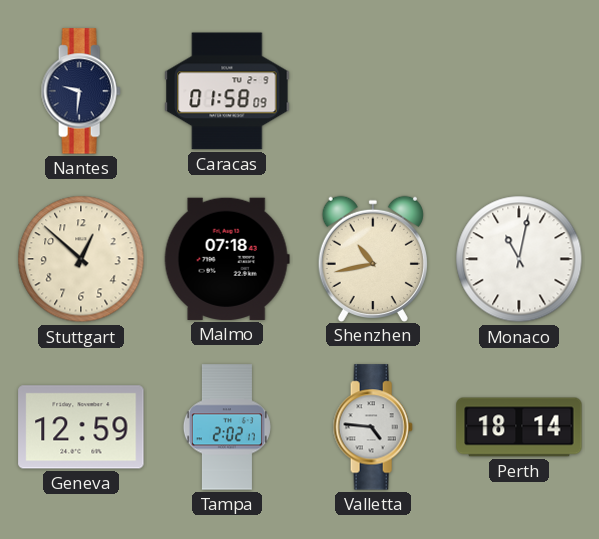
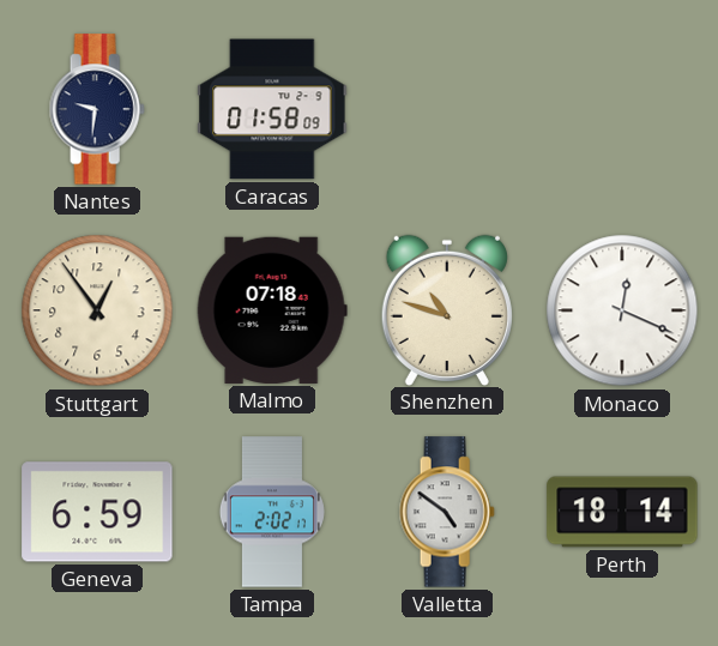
Stuttgart: 12:52 -> 12:54 (97, 310)
Shenzhen: 10:43 -> 10:48 (447, 309)
Monaco: 11:02 -> 12:19 (622, 310)
Geneva: 12:59 -> 6:59 (97, 512)
Valletta: 4:46 -> 4:51 (447, 512)
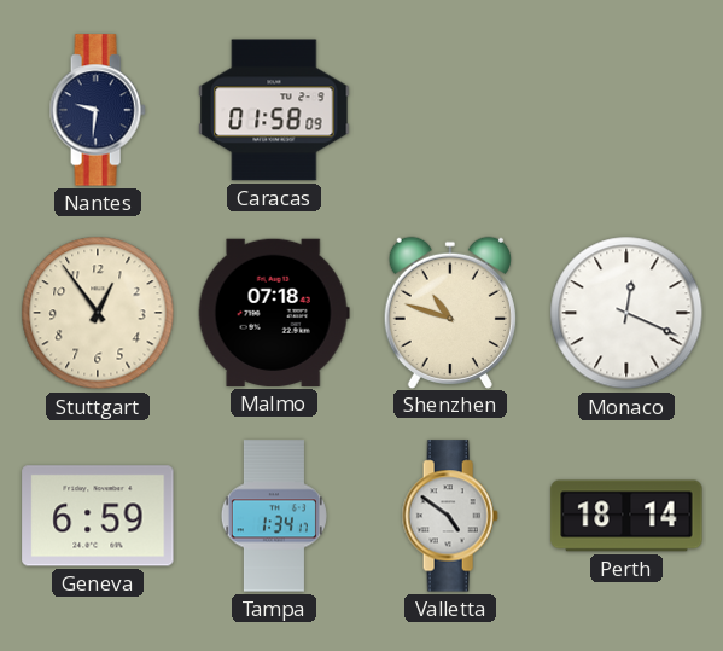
Tampa: 2:02 -> 1:34 (274, 516)
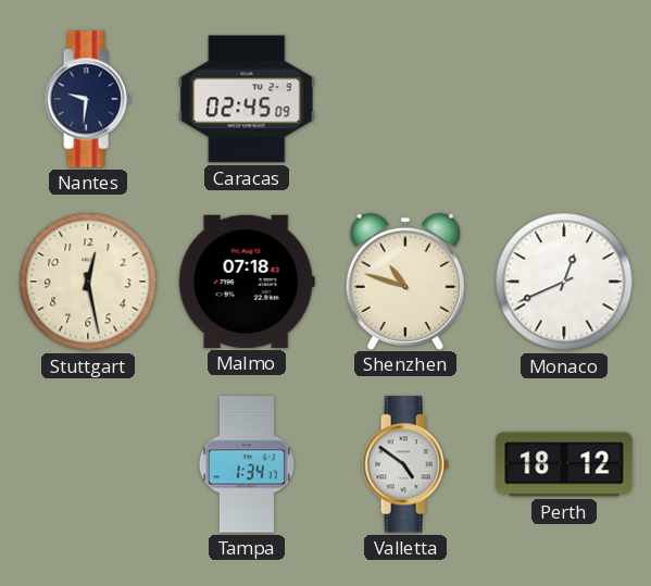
Caracas: 01:58 -> 02:45 (247, 99)
Stuttgart: 12:54 -> 12:28 (88, 282)
Monaco: 12:19 -> 12:41 (564, 282)
Geneva: 6:59 -> none (98, 516)
Perth: 18:14 -> 18:12 (564, 464)
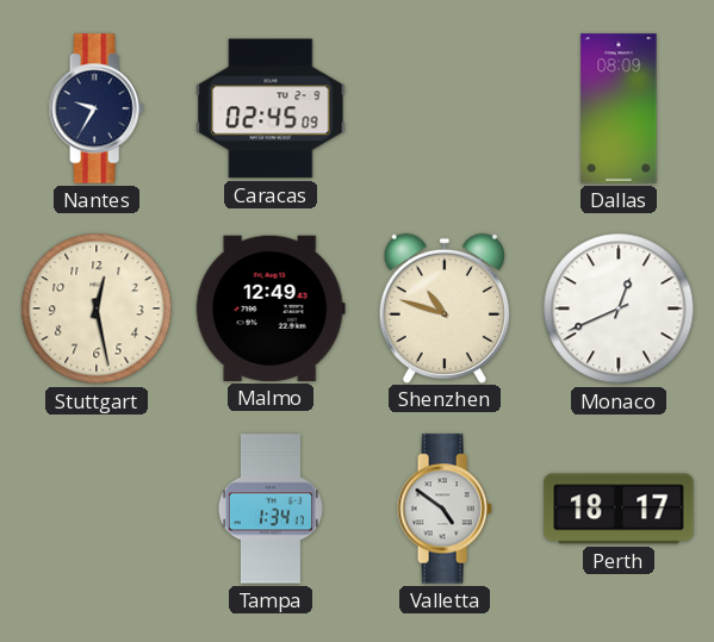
Nantes: 9:31 -> 9:35 (97, 108)
Dallas: none -> 08:09 (619, 108)
Malmo: 07:18 -> 12:49 (271, 308)
Perth: 18:12 -> 18:17 (619, 509)
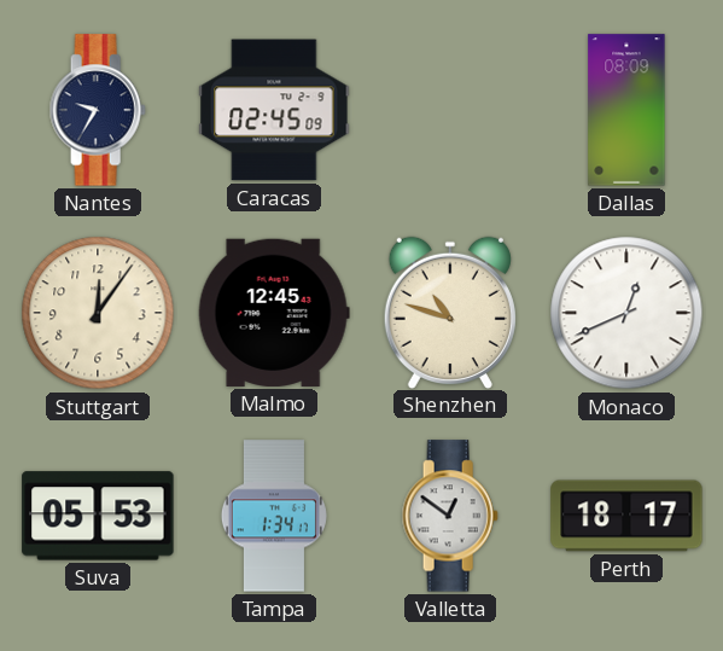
Stuttgart: 12:28 -> 12:06 (98, 313)
Malmo: 12:49 -> 12:45 (274, 313)
Suva: none -> 05:53 (98, 516)
Valletta: 4:51 -> 12:51 (450, 516)
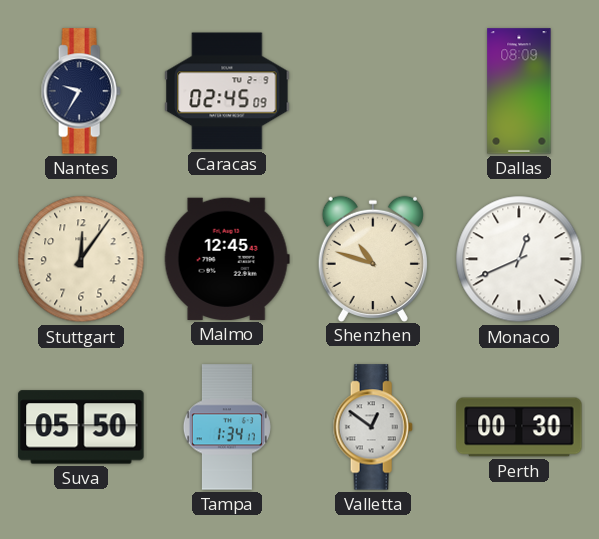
Suva: 05:53 -> 05:50 (81, 427)
Perth: 18:17 -> 00:30 (519, 427)
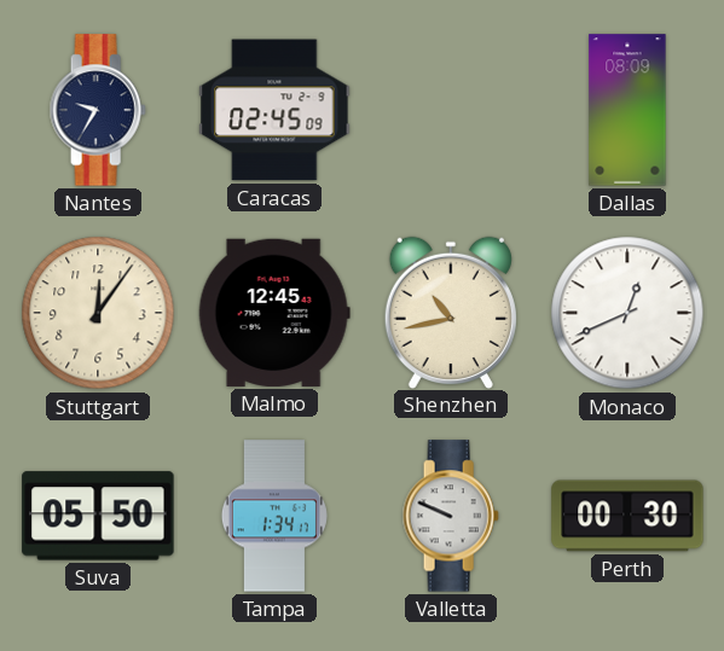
Shenzhen: 10:48 -> 10:43 (451, 312)
Valletta: 12:51 -> 9:49 (451, 516)
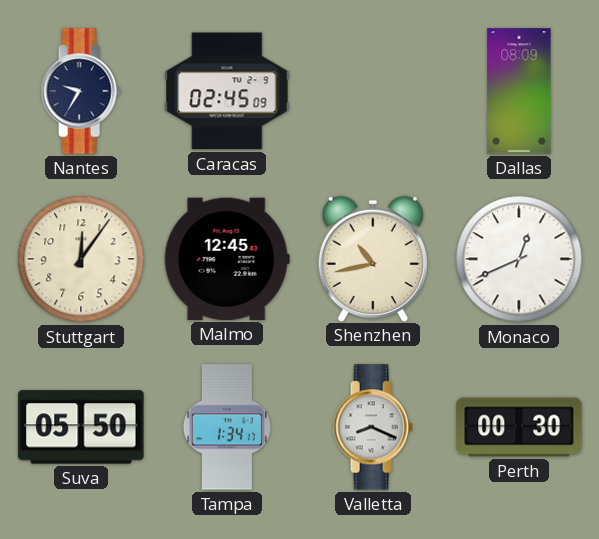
Valletta: 9:49 -> 8:19 (373, 427)
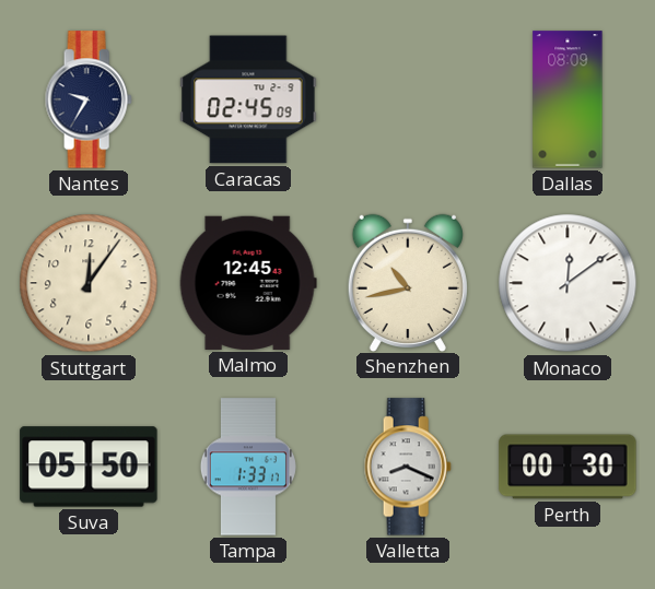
Monaco: 12:41 -> 12:09 (568, 283)
Tampa: 1:34 -> 1:33 (248, 467)
